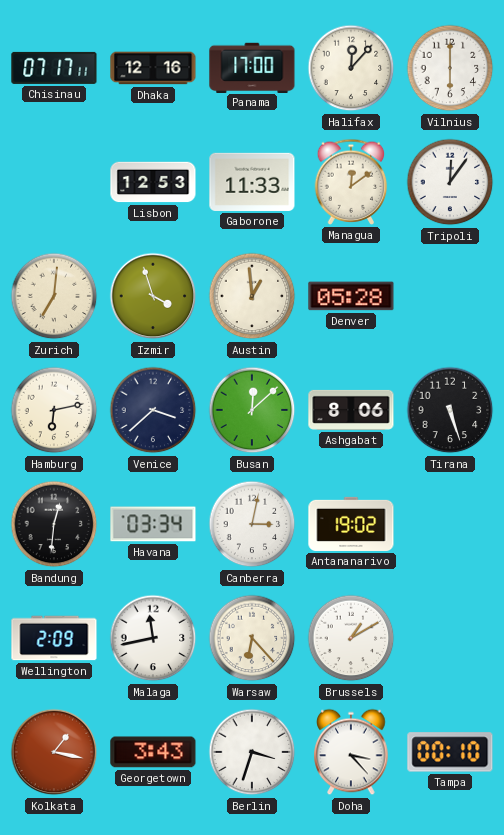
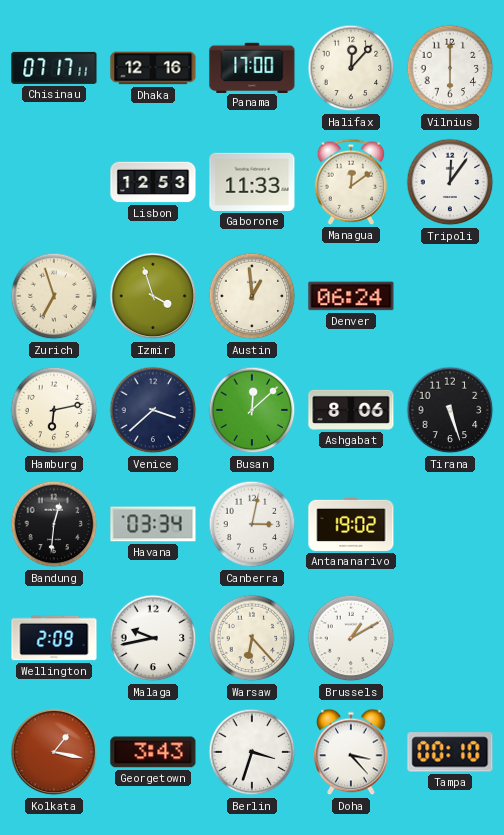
Zurich: 7:01 -> 6:57 (54, 296)
Denver: 05:28 -> 06:24 (351, 296)
Malaga: 11:43 -> 9:43 (153, 638)
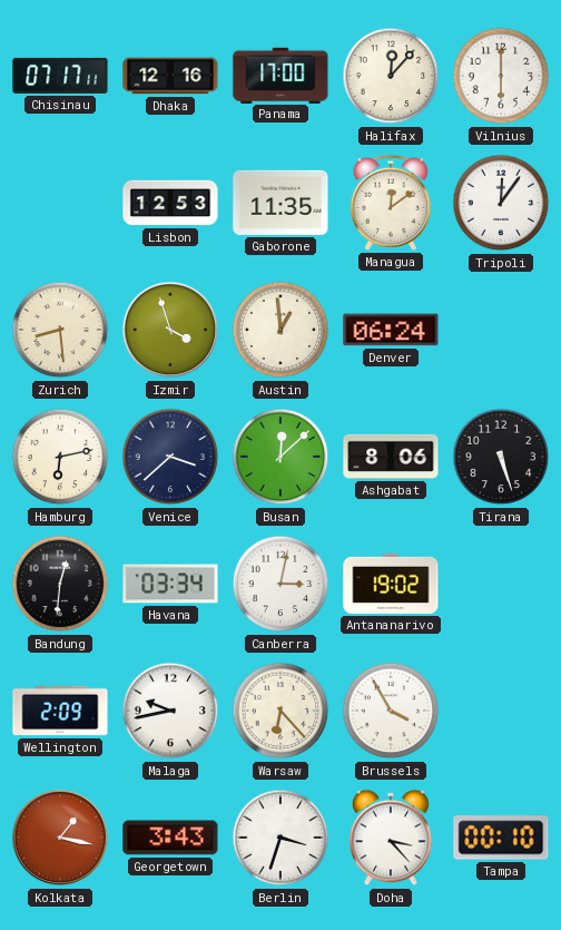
Gaborone: 11:33 -> 11:35 (280, 203)
Zurich: 6:57 -> 8:29 (60, 330)
Brussels: 1:10 -> 3:55 (391, 711)
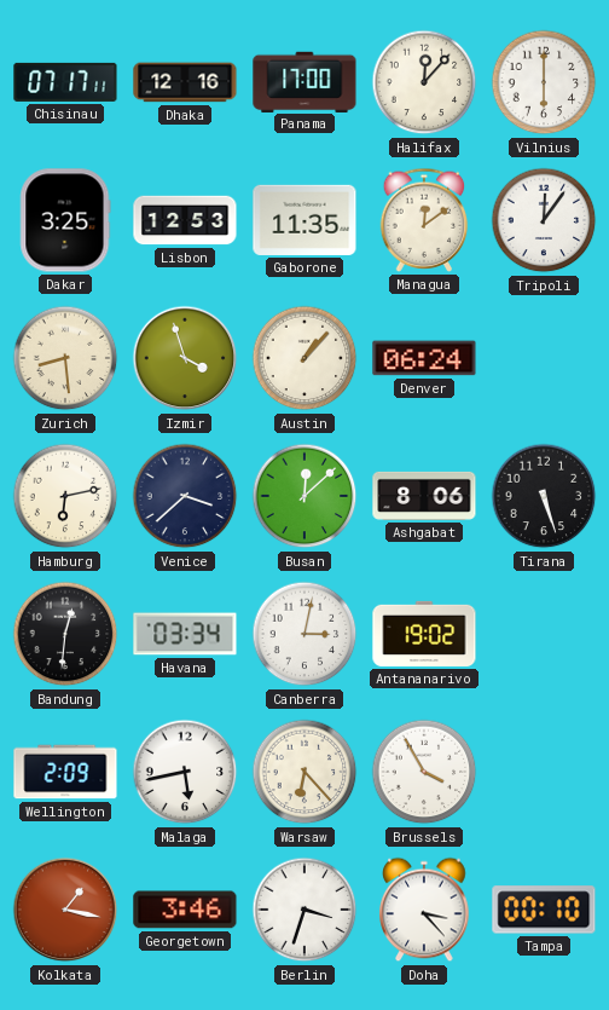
Dakar: none -> 3:25 (65, 220)
Austin: 12:59 -> 1:07 (304, 358)
Malaga: 9:43 -> 5:43 (185, 772)
Georgetown: 3:43 -> 3:46 (185, 910)
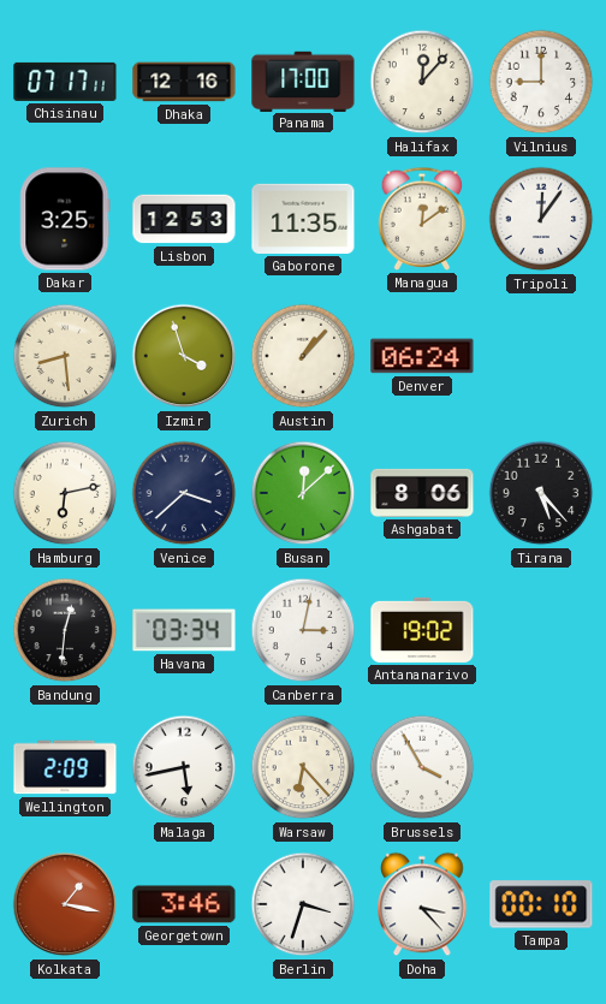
Vilnius: 6:00 -> 9:00 (541, 82)
Tirana: 5:27 -> 5:23 (541, 493)
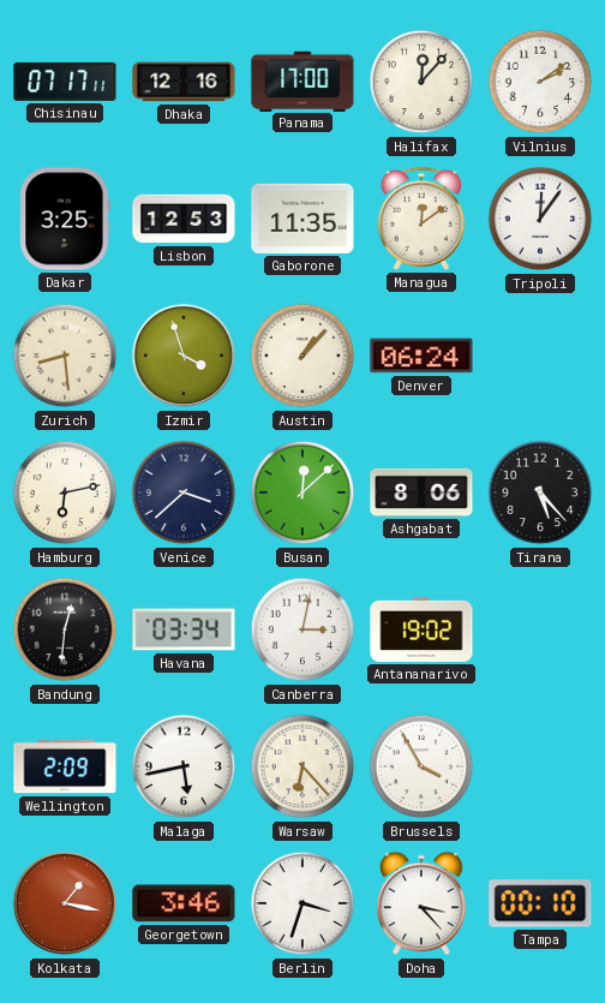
Vilnius: 9:00 -> 2:09 (540, 82)
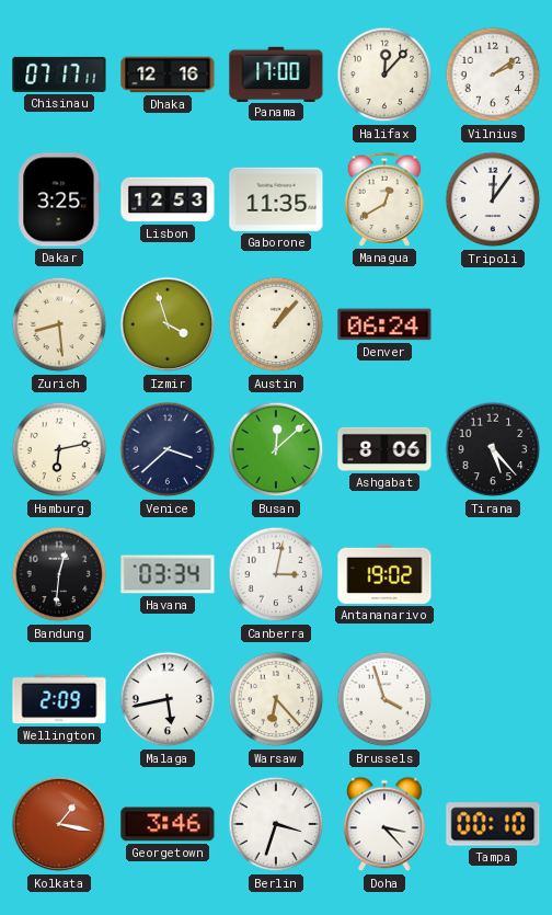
Managua: 12:09 -> 12:40 (384, 199)
Brussels: 3:55 -> 3:57 (384, 699)
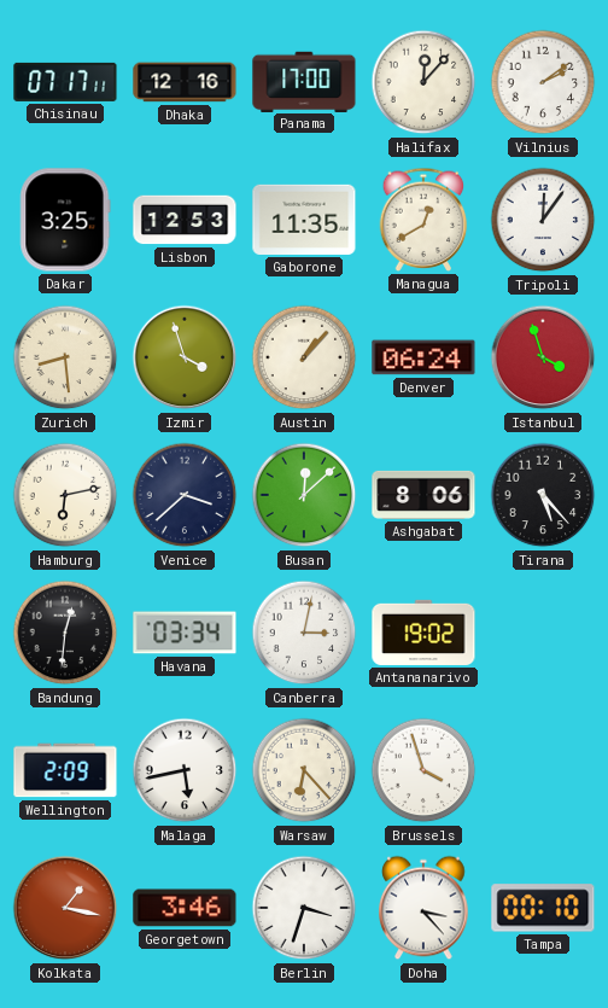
Istanbul: none -> 3:57 (543, 357)
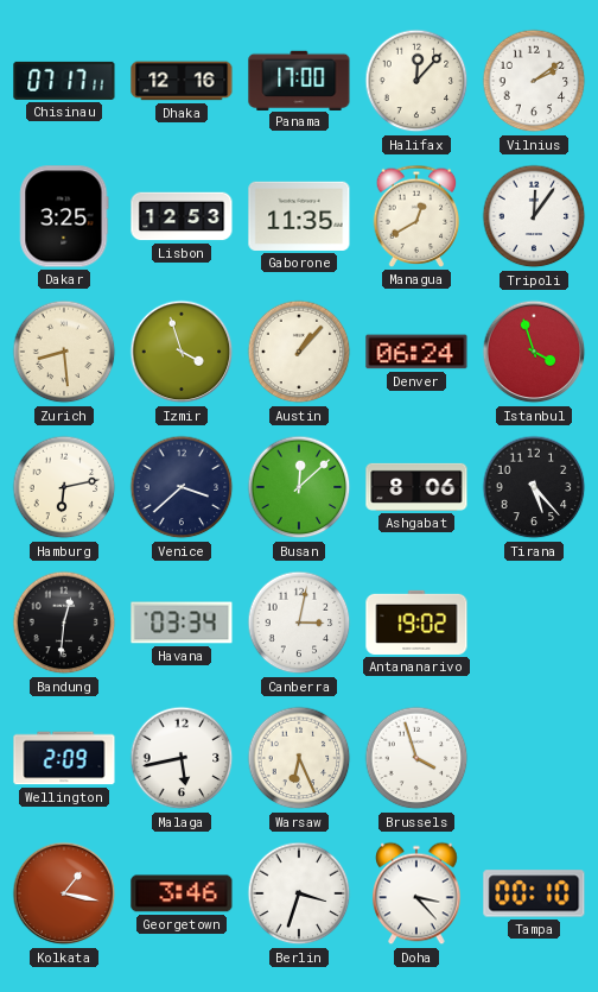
Warsaw: 6:23 -> 6:26 (299, 758)
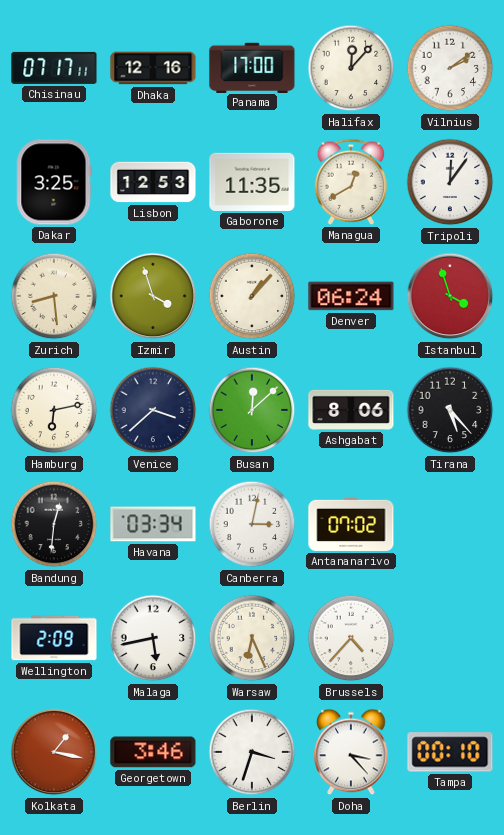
Antananarivo: 19:02 -> 07:02 (351, 524)
Brussels: 3:57 -> 4:37 (351, 638)
